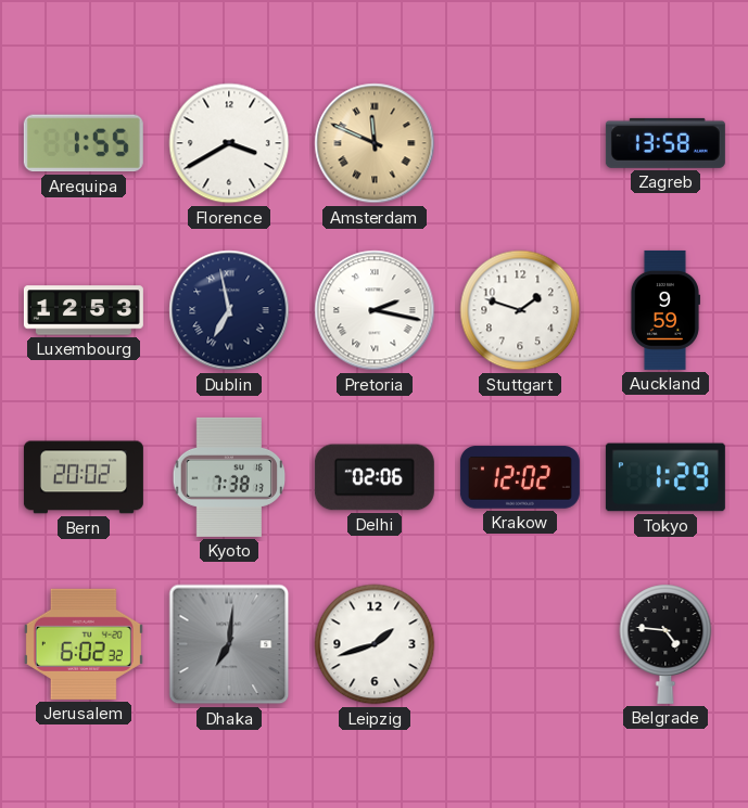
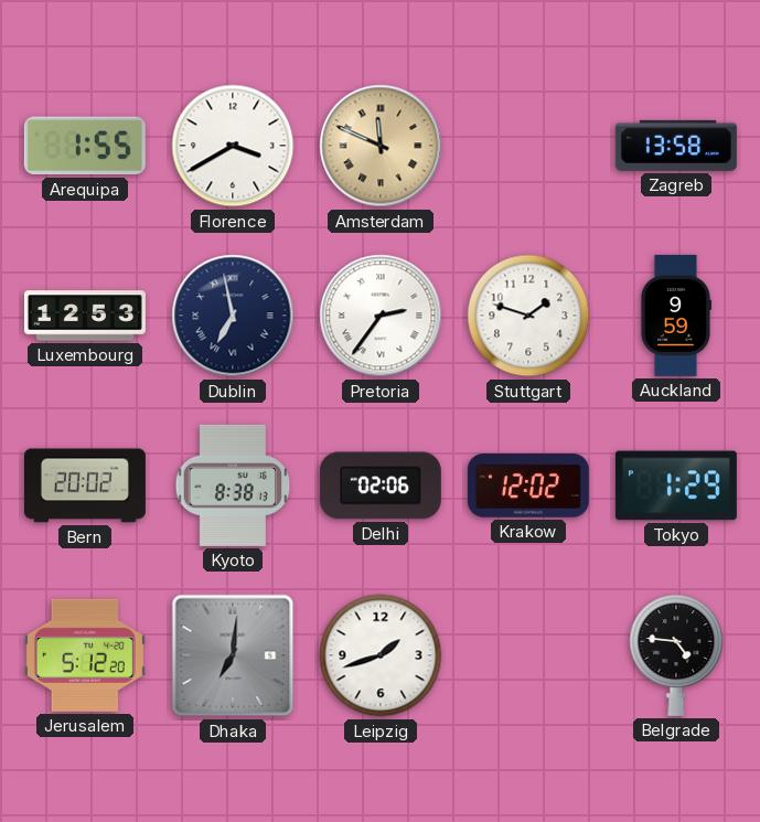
Pretoria: 2:17 -> 2:36 (381, 316)
Kyoto: 7:38 -> 8:38 (233, 485)
Jerusalem: 6:02 -> 5:12 (85, 655)
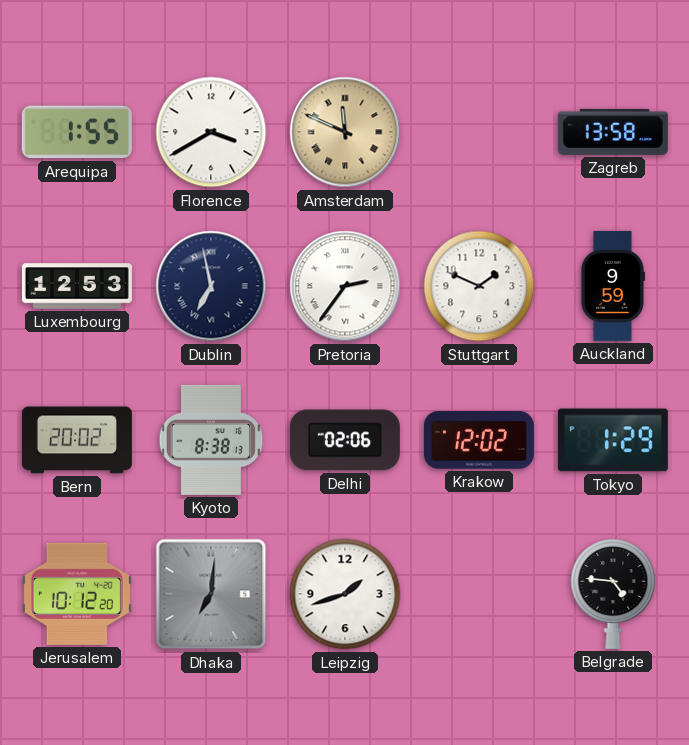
Stuttgart: 1:48 -> 1:49 (479, 286)
Jerusalem: 5:12 -> 10:12 (77, 594)
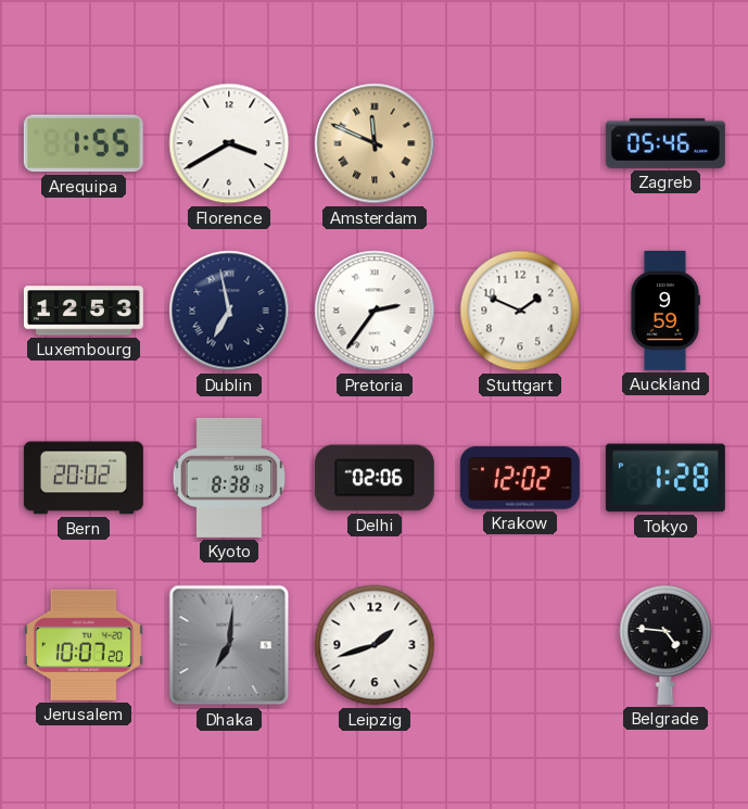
Zagreb: 13:58 -> 05:46 (665, 143)
Tokyo: 1:29 -> 1:28 (665, 478)
Jerusalem: 10:12 -> 10:07 (84, 645)
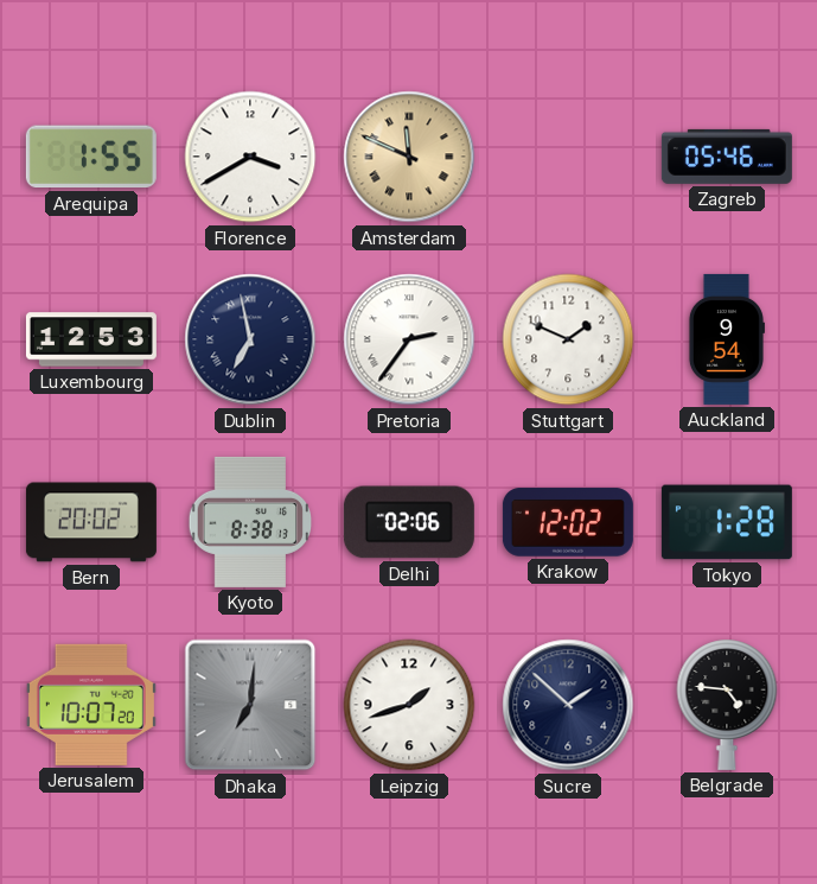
Auckland: 9:59 -> 9:54 (726, 339)
Sucre: none -> 1:52 (568, 705)
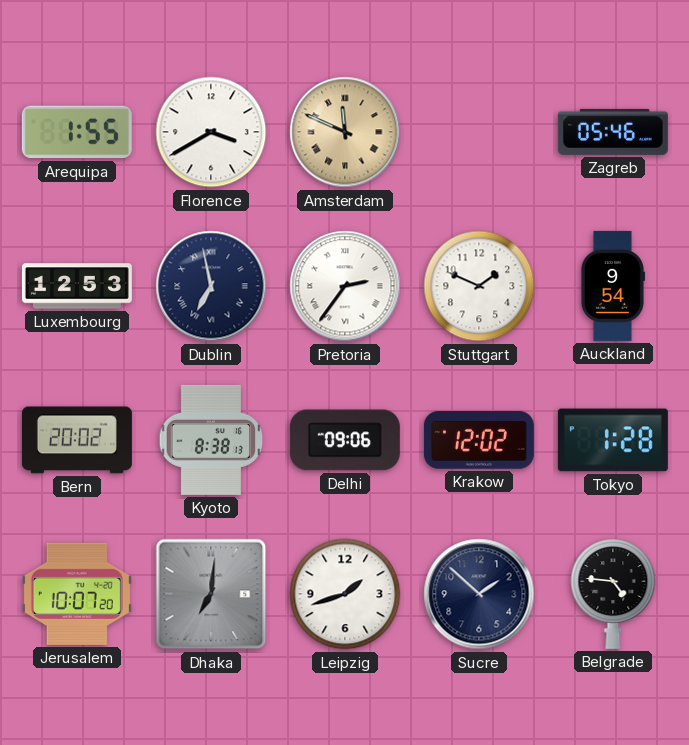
Delhi: 02:06 -> 09:06 (345, 440)
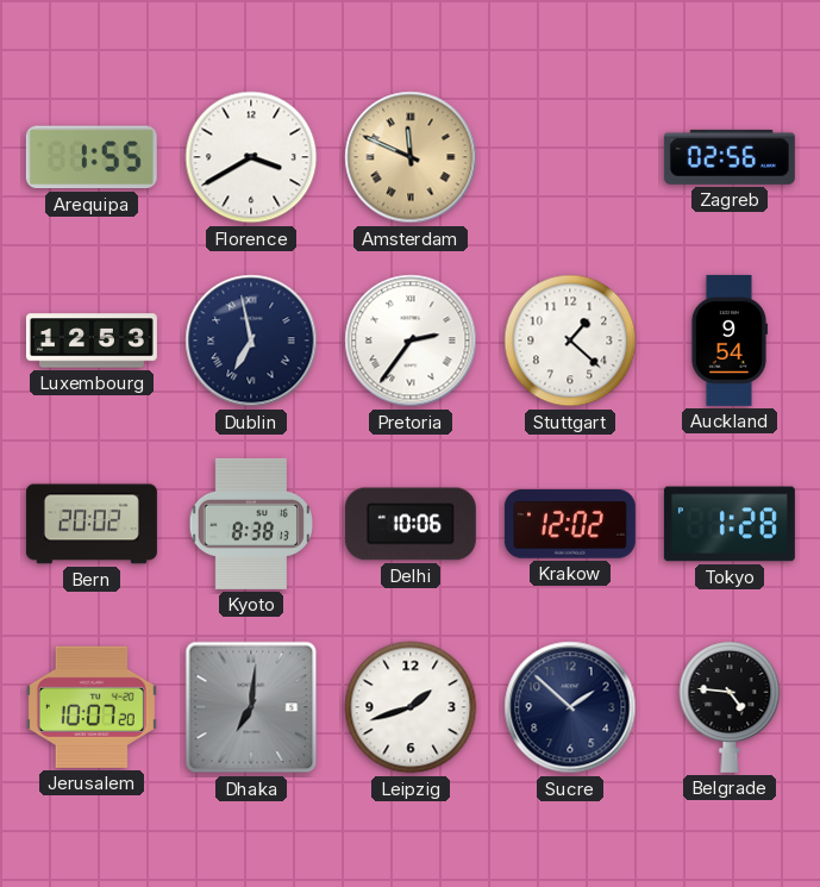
Zagreb: 05:46 -> 02:56 (730, 157)
Stuttgart: 1:49 -> 1:22 (570, 341)
Delhi: 09:06 -> 10:06 (411, 524)
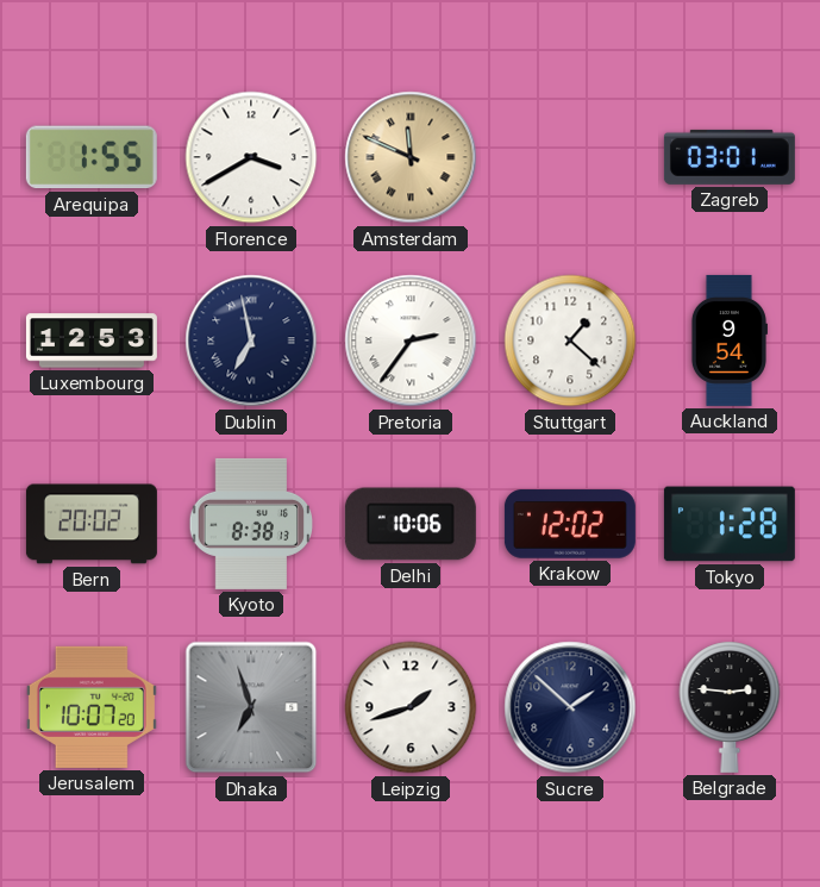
Zagreb: 02:56 -> 03:01 (730, 157)
Dhaka: 7:01 -> 6:57 (251, 707)
Belgrade: 4:46 -> 2:46 (730, 707)
